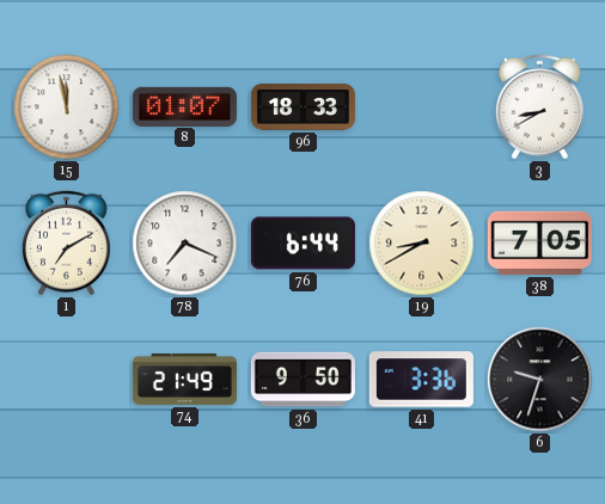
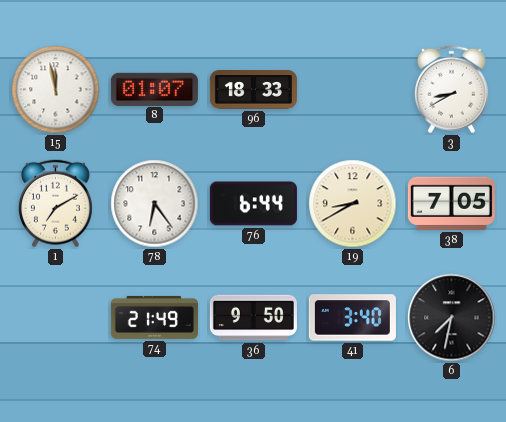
78: 7:19 -> 6:24 (155, 204)
41: 3:36 -> 3:40 (352, 318)
6: 9:33 -> 7:32 (452, 318)
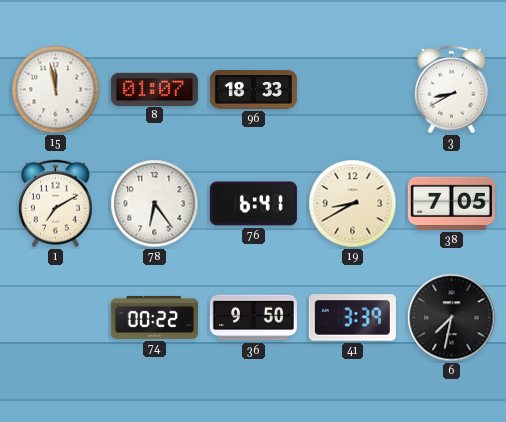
76: 6:44 -> 6:41 (253, 204)
74: 21:49 -> 00:22 (154, 317)
41: 3:40 -> 3:39 (352, 318)
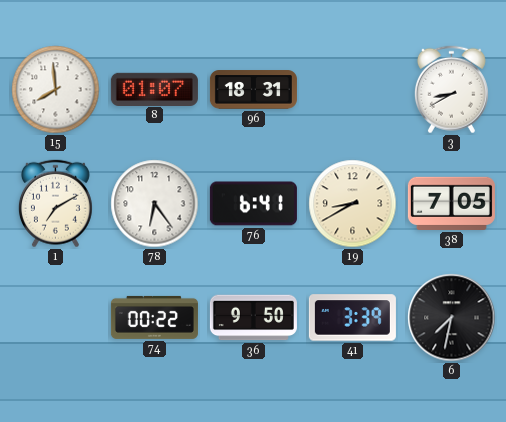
15: 11:58 -> 7:59 (56, 90)
96: 18:33 -> 18:31 (253, 90)
